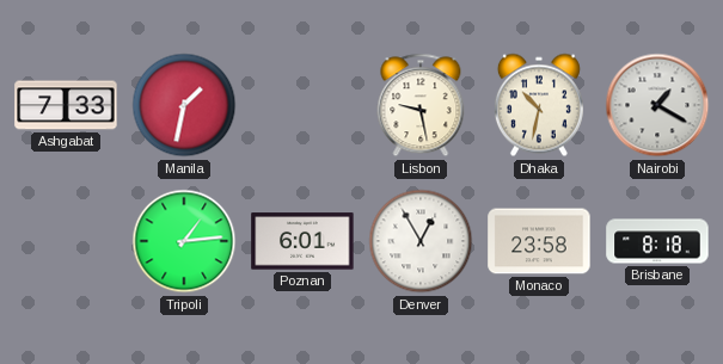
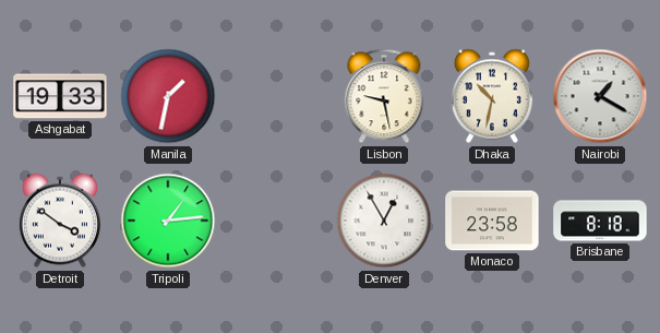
Ashgabat: 7:33 -> 19:33 (60, 96)
Detroit: none -> 3:51 (60, 221)
Poznan: 6:01 -> none (302, 241)
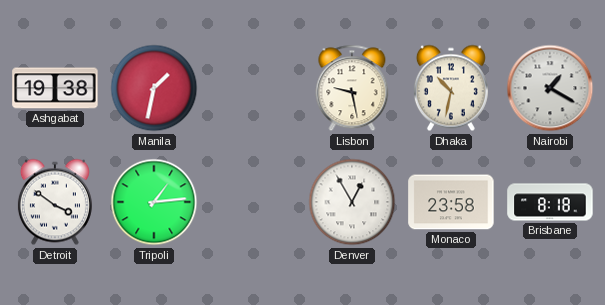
Ashgabat: 19:33 -> 19:38 (55, 88)
